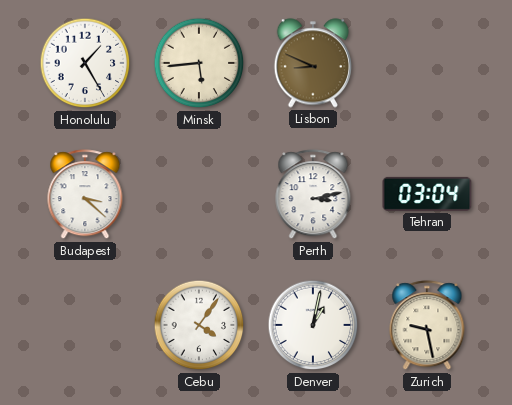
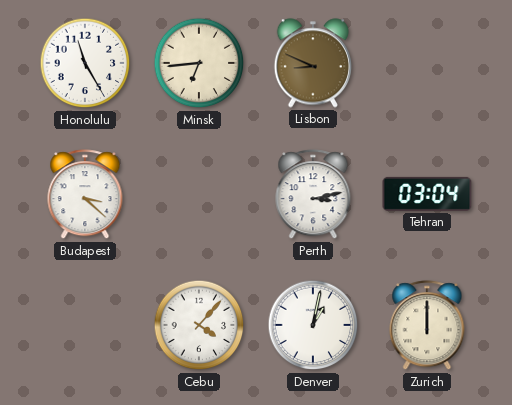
Honolulu: 1:25 -> 11:25 (85, 63)
Minsk: 5:44 -> 6:44 (199, 63)
Cebu: 4:06 -> 4:07 (199, 325)
Zurich: 9:28 -> 12:00 (427, 326)
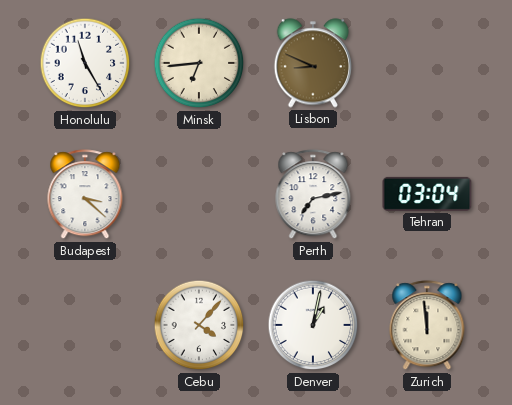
Perth: 3:13 -> 7:13 (313, 195)
Zurich: 12:00 -> 11:59 (427, 326)
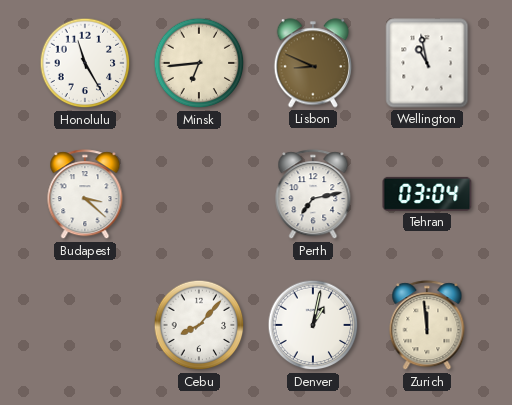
Wellington: none -> 10:58 (427, 63)
Cebu: 4:07 -> 8:07 (199, 325)
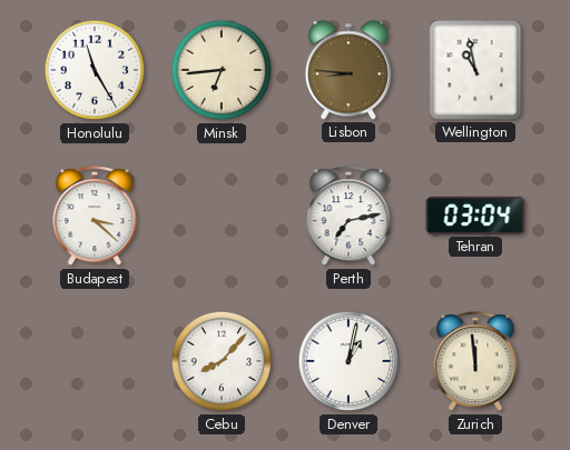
Lisbon: 8:49 -> 8:46 (347, 70)
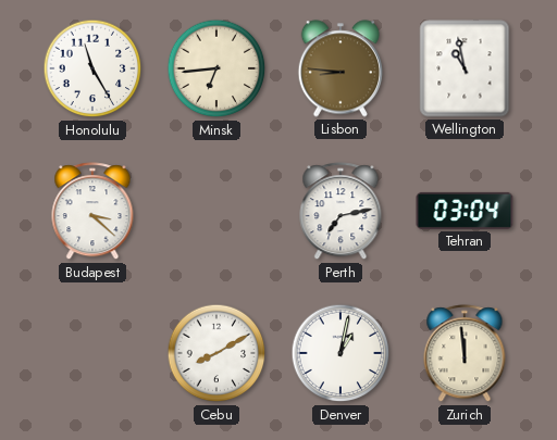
Cebu: 8:07 -> 8:10 (216, 353)
